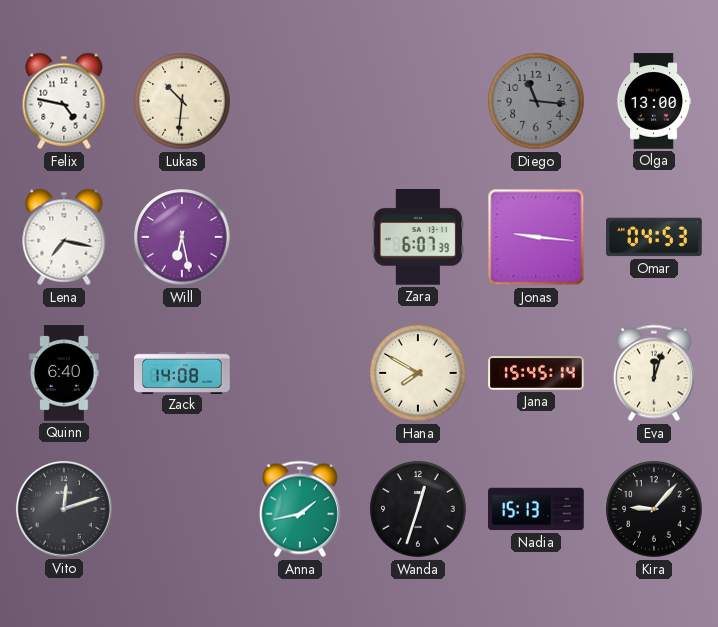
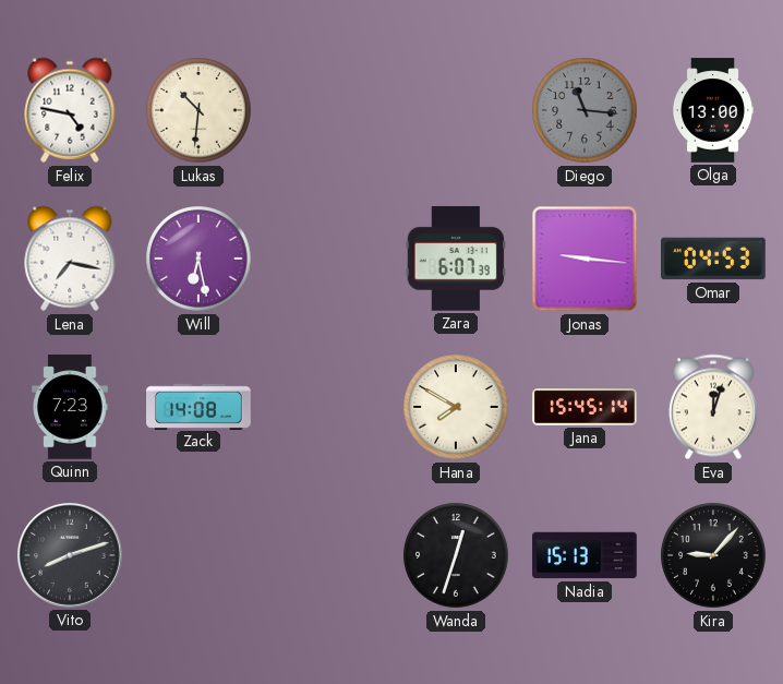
Quinn: 6:40 -> 7:23 (70, 407)
Vito: 12:12 -> 8:12 (70, 555)
Anna: 1:43 -> none (300, 509)
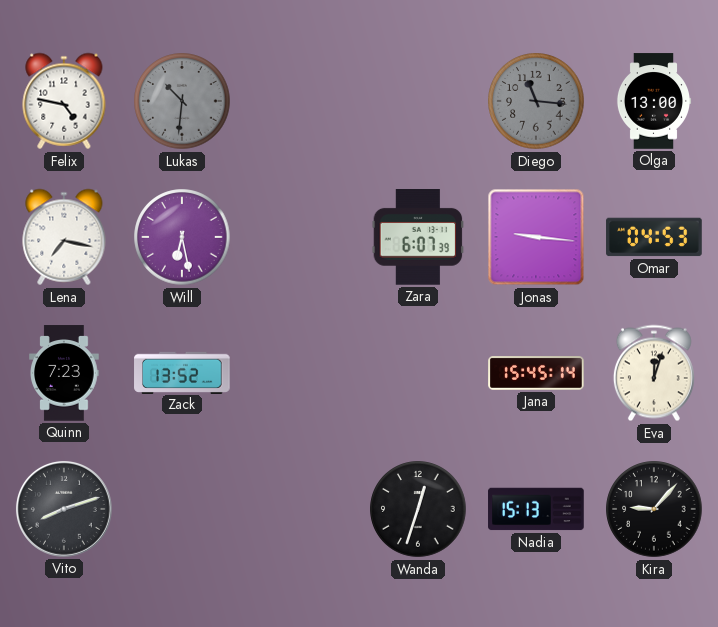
Lukas dial: cream -> grey (182, 101)
Zack: 14:08 -> 13:52 (182, 372)
Hana: 7:50 -> none (456, 407)
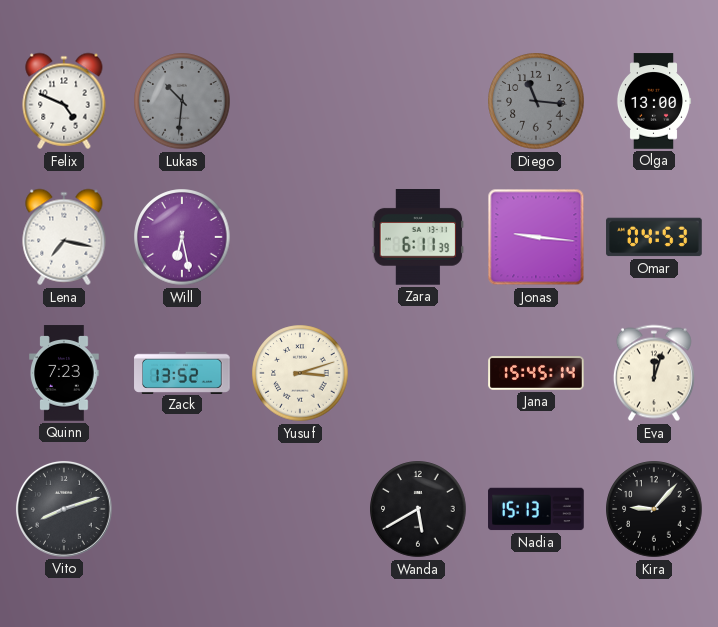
Felix: 4:47 -> 4:49 (64, 101)
Zara: 6:07 -> 6:11 (418, 238)
Yusuf: none -> 3:12 (300, 373)
Wanda: 12:33 -> 5:40 (418, 509)
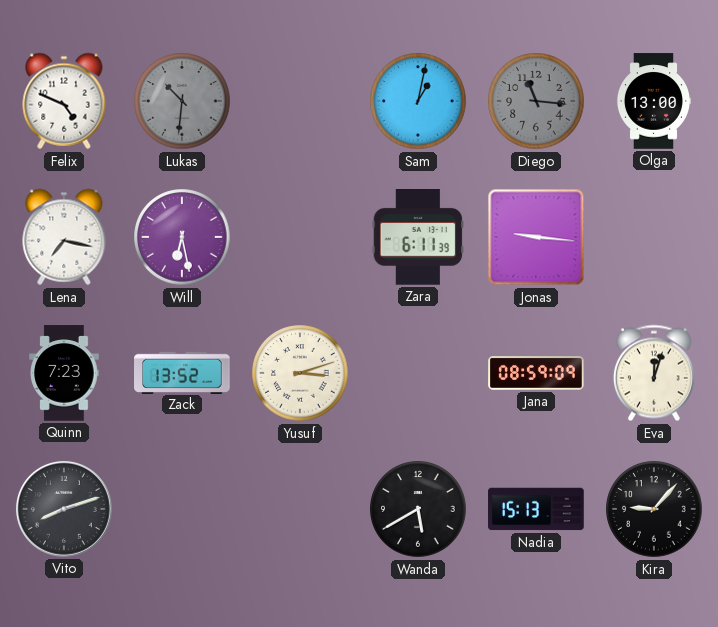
Sam: none -> 1:02 (418, 101)
Omar: 04:53 -> none (654, 237)
Jana: 15:45 -> 08:59 (536, 374)
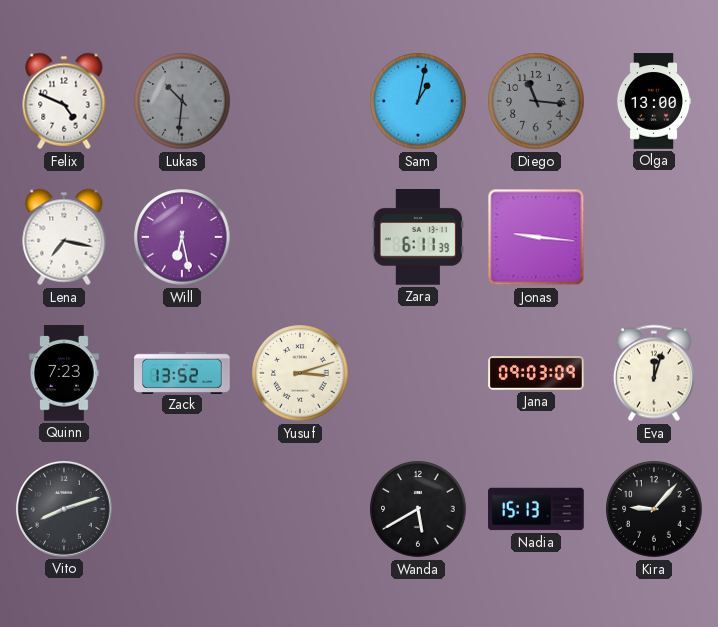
Jana: 08:59 -> 09:03 (536, 374)
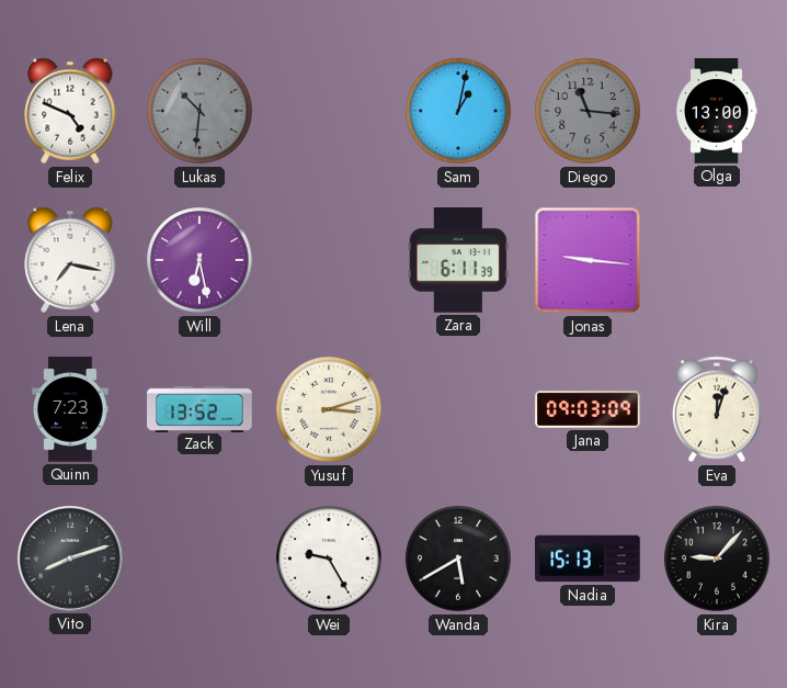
Wei: none -> 9:25 (329, 559)
